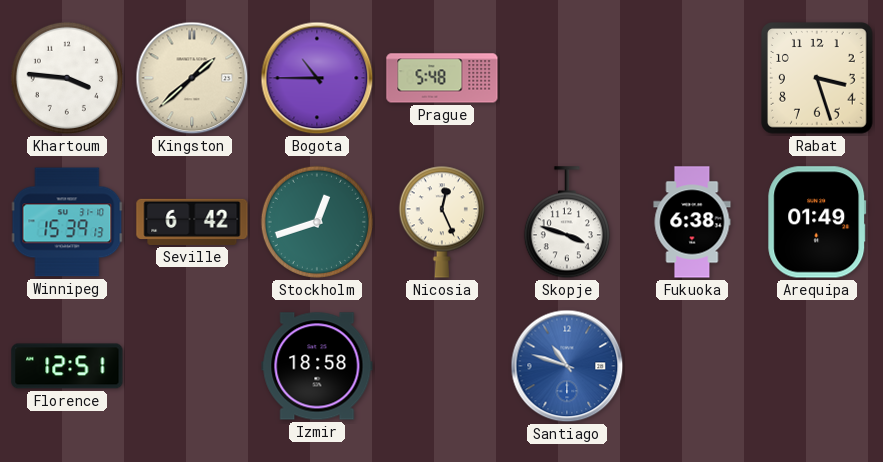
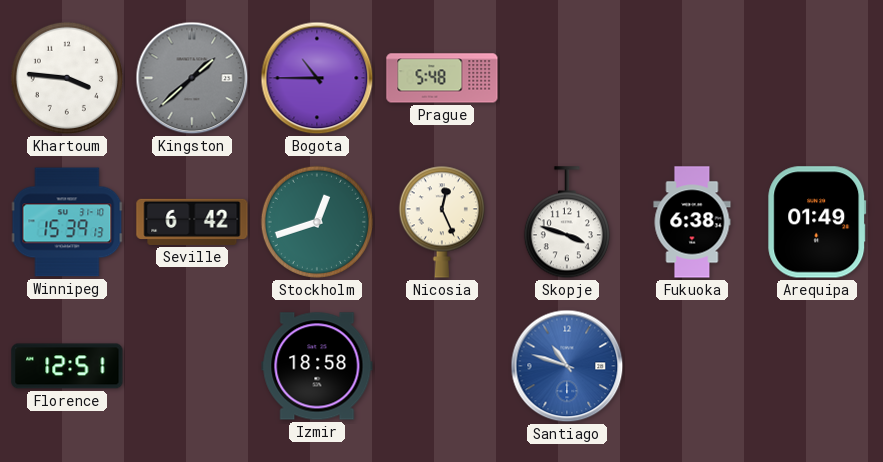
Kingston dial: cream -> grey (192, 78)
Rabat: 3:27 -> none (817, 78)
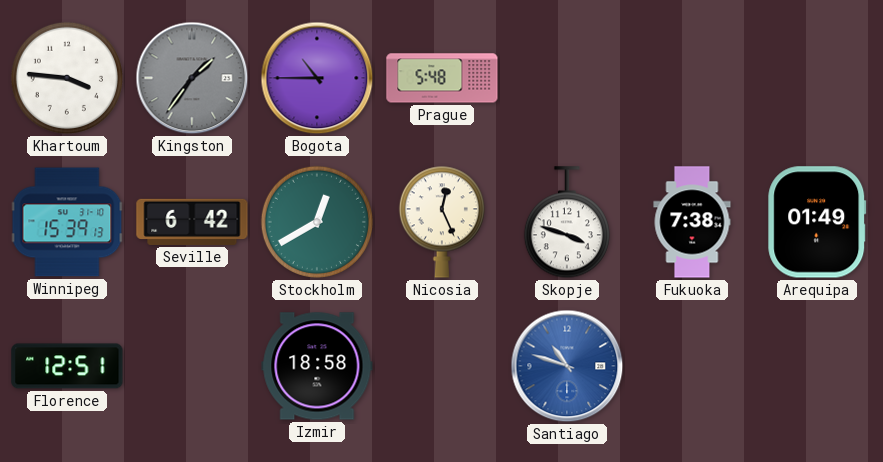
Kingston: 1:38 -> 1:36 (192, 78)
Stockholm: 12:42 -> 12:40 (317, 222)
Fukuoka: 6:38 -> 7:38 (692, 222)
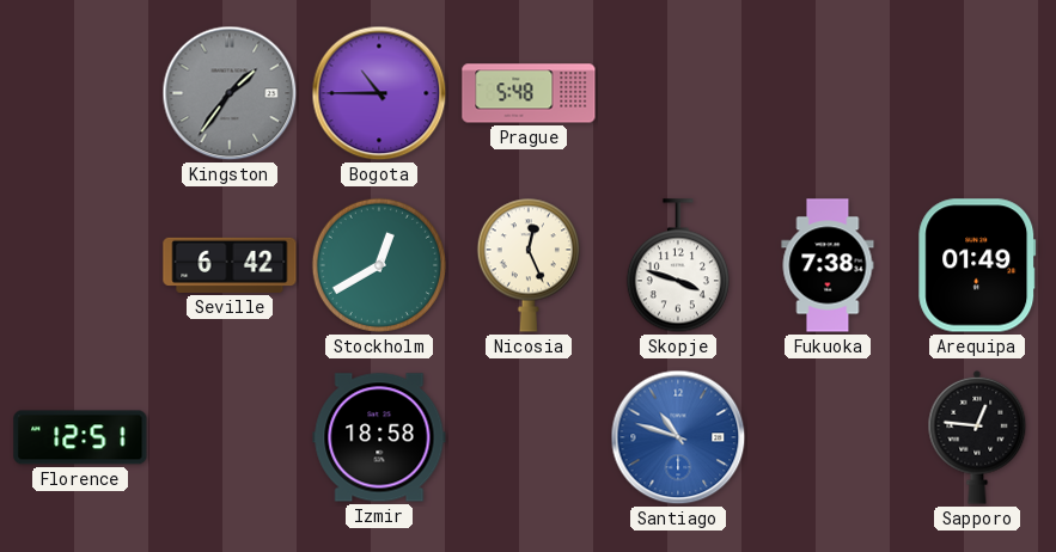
Khartoum: 3:46 -> none (67, 78)
Winnipeg: 15:39 -> none (67, 222)
Sapporo: none -> 12:46 (977, 437)
